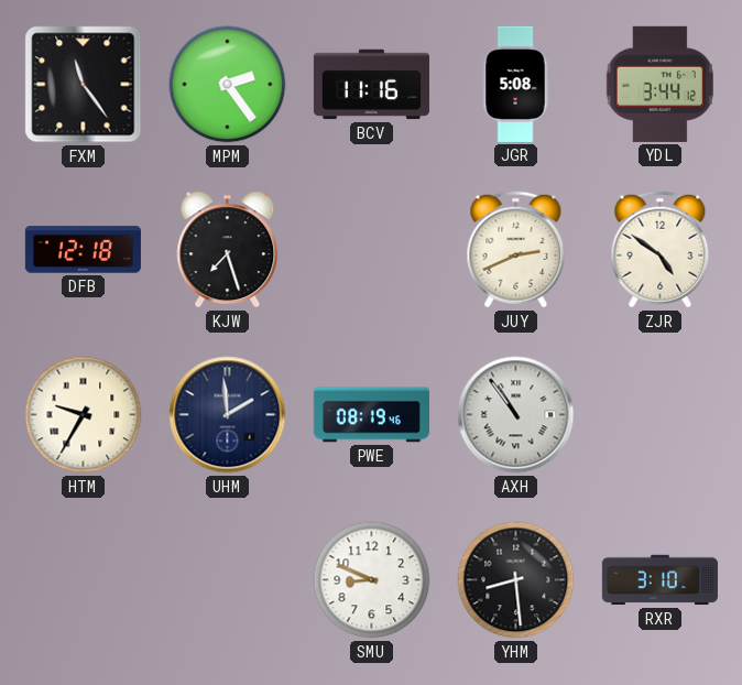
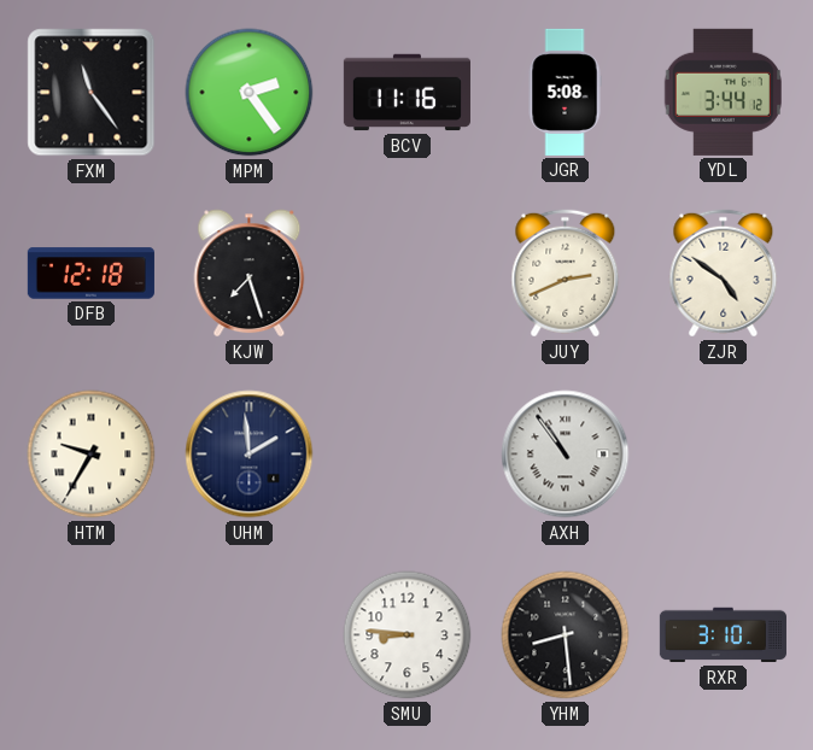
PWE: 08:19 -> none (371, 415)
SMU: 8:49 -> 8:46 (408, 635)
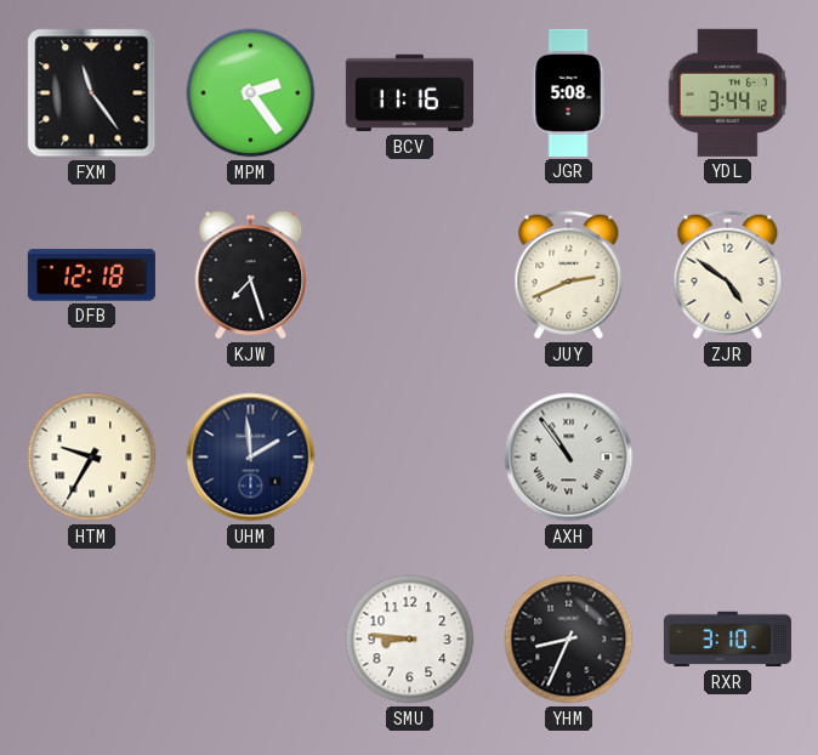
YHM: 8:29 -> 8:34 (569, 640)
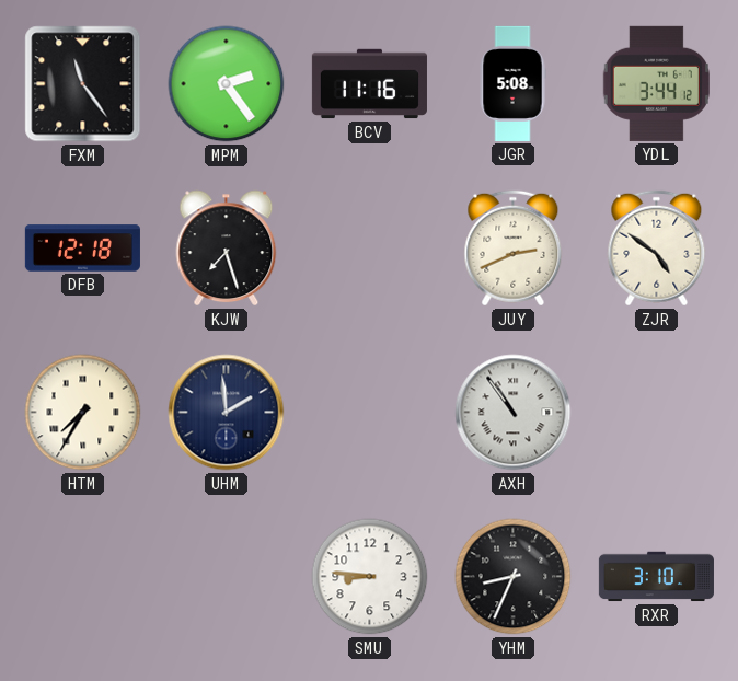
HTM: 9:35 -> 7:35 (83, 413)
